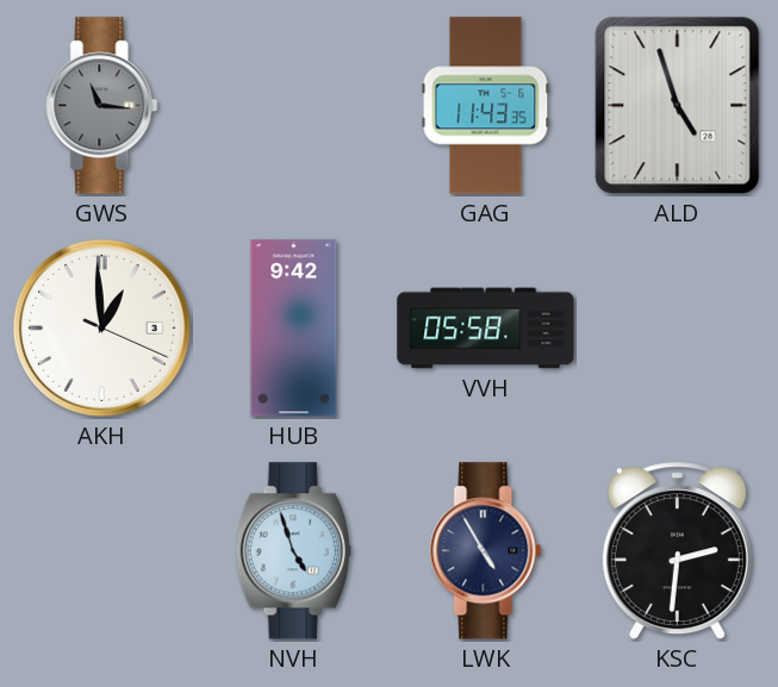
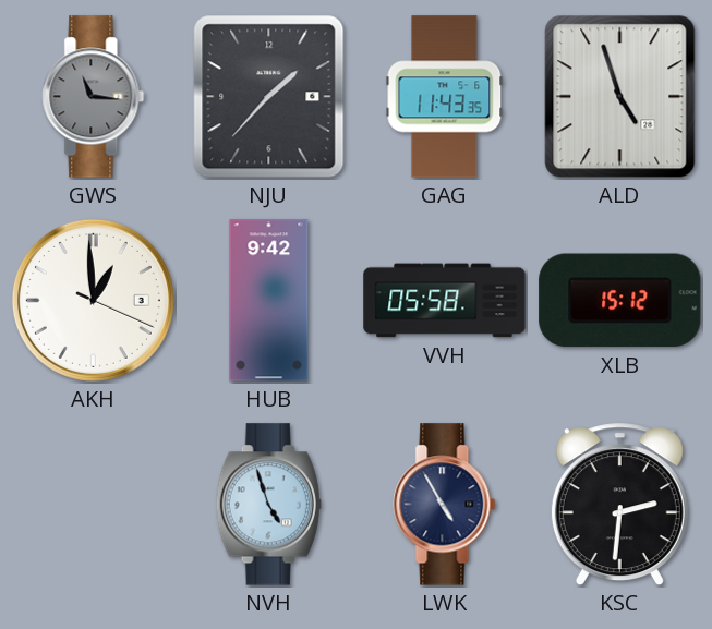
NJU: none -> 1:37 (269, 97)
XLB: none -> 15:12 (620, 301)
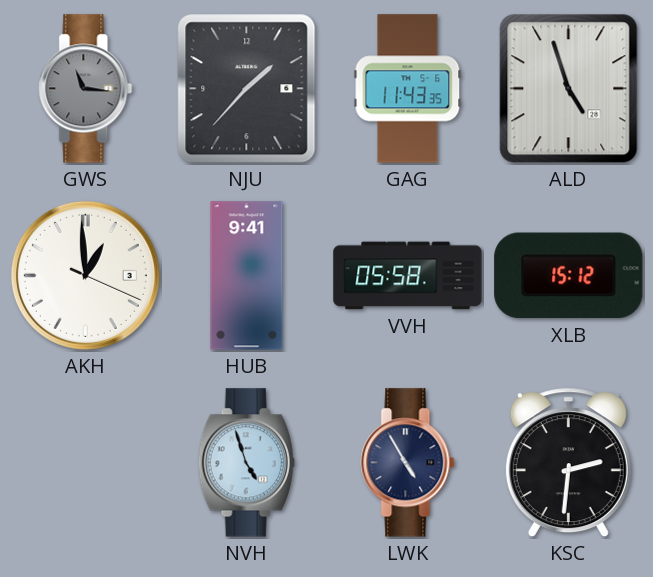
HUB: 9:42 -> 9:41 (247, 276)
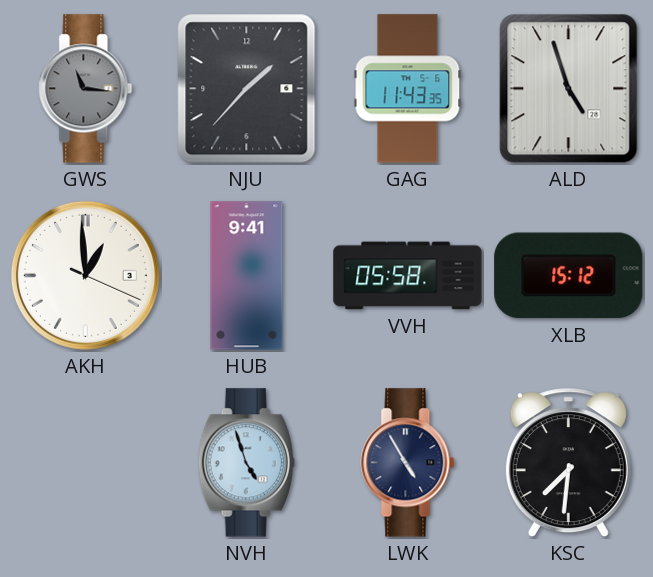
KSC: 2:31 -> 7:31 (568, 463)
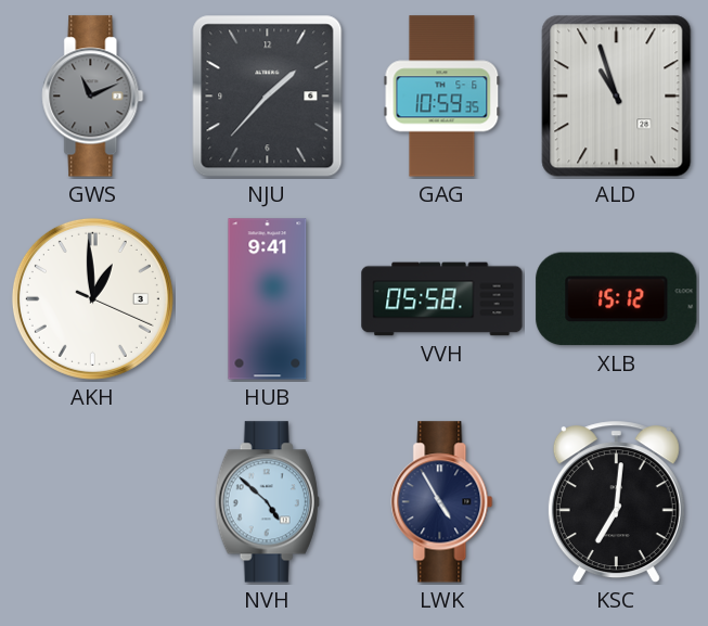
GWS: 11:16 -> 11:11 (93, 97)
GAG: 11:43 -> 10:59 (442, 97)
ALD: 4:57 -> 10:57 (617, 97)
NVH: 4:57 -> 4:52 (267, 502)
KSC: 7:31 -> 7:01 (616, 502)
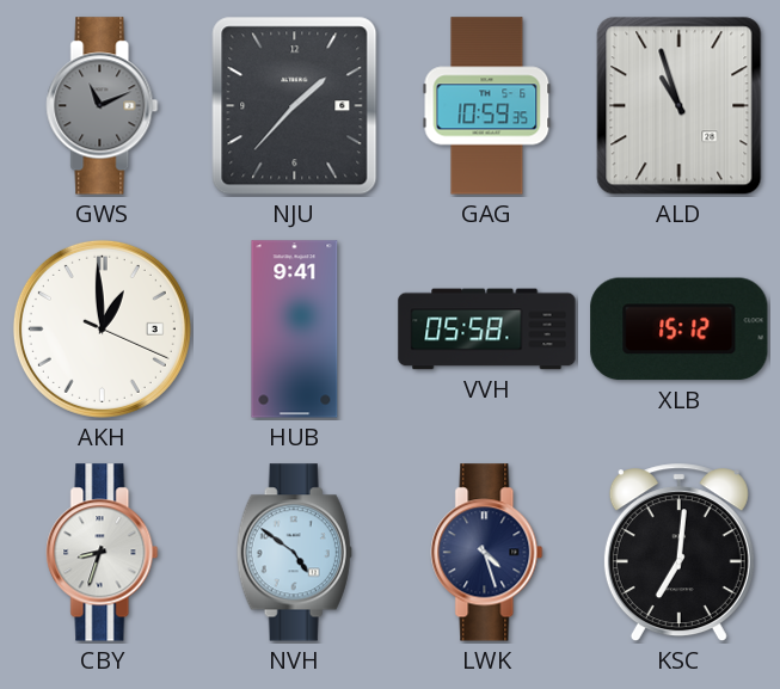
CBY: none -> 8:33 (103, 553)
NVH: 4:52 -> 4:51 (294, 553)
LWK: 4:55 -> 4:27 (487, 553)
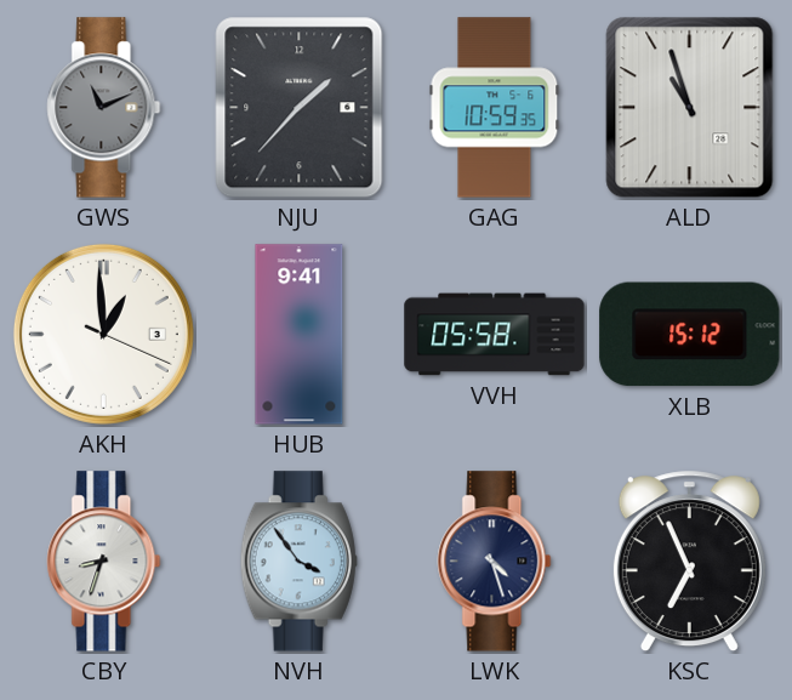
NVH: 4:51 -> 3:54 (298, 562)
KSC: 7:01 -> 6:56 (689, 562)
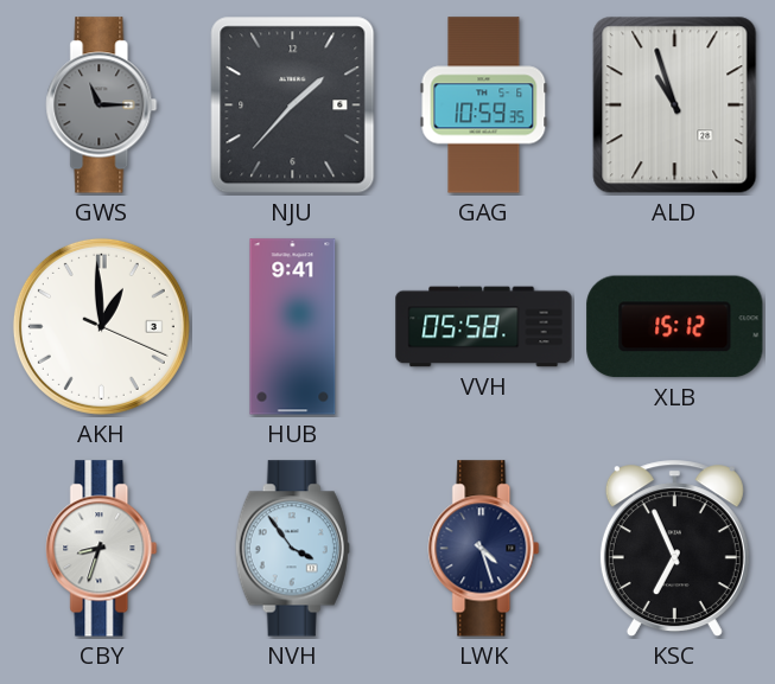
GWS: 11:11 -> 11:15 (102, 106)
